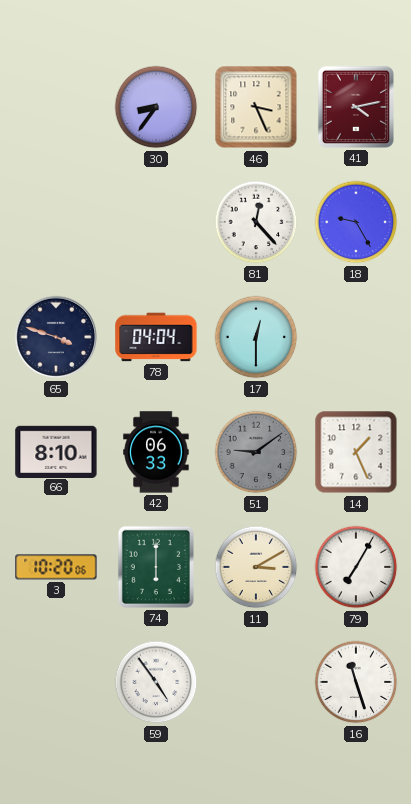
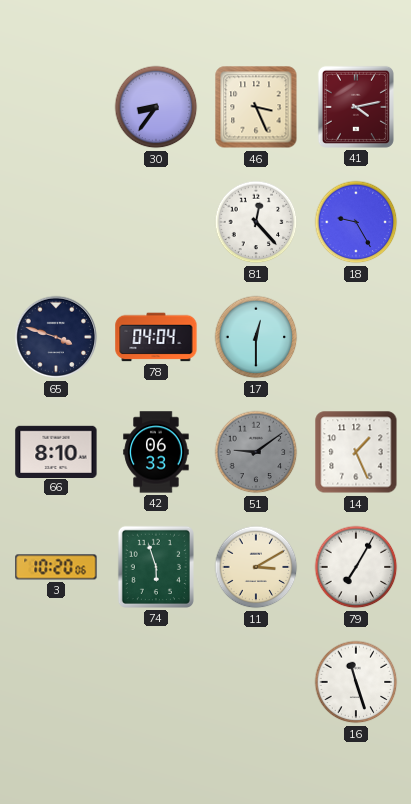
74: 6:00 -> 5:57 (156, 567)
59: 4:54 -> none (156, 682)
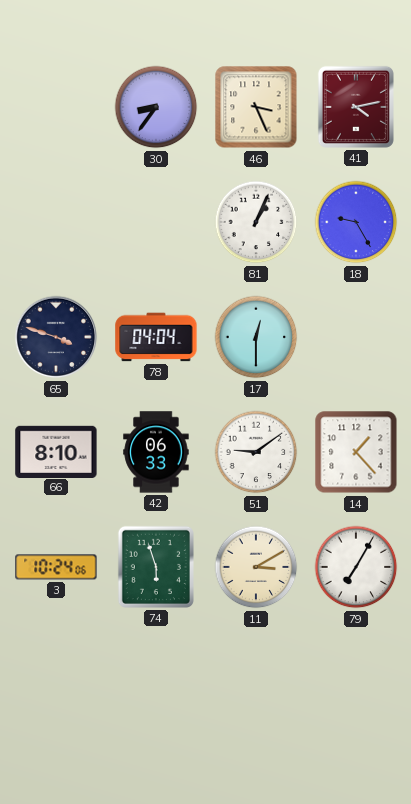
81: 12:23 -> 1:04 (256, 222)
51 dial: grey -> white (256, 452)
14: 1:26 -> 1:23 (356, 452)
3: 10:20 -> 10:24 (56, 567)
16: 11:27 -> none (356, 682)
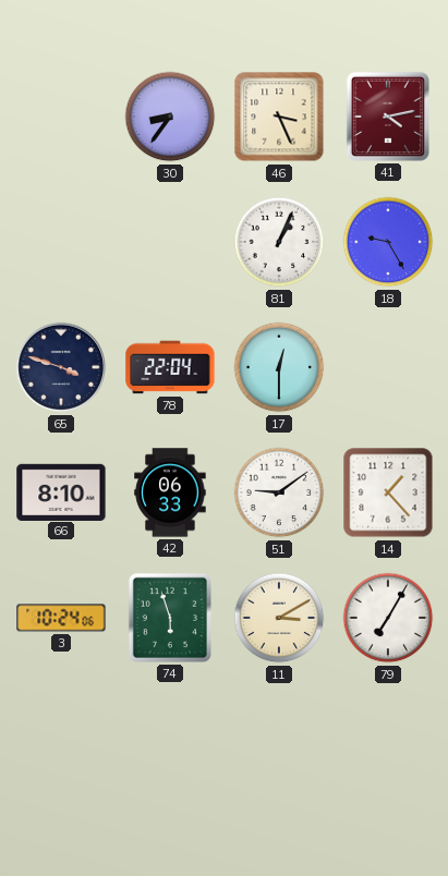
78: 04:04 -> 22:04 (170, 367)
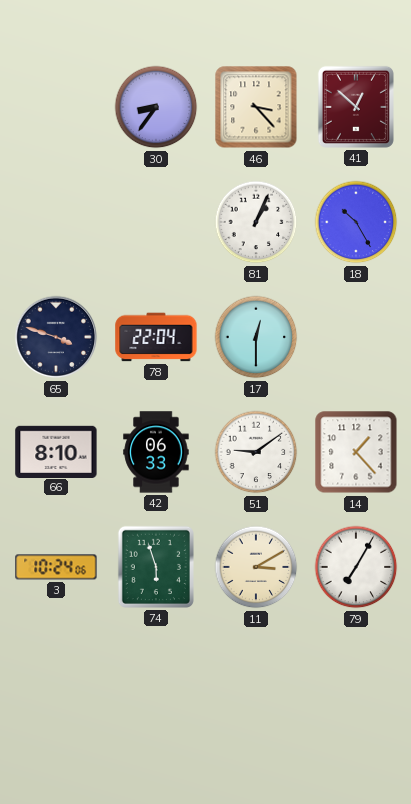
46: 3:26 -> 3:23 (256, 107)
41: 4:13 -> 12:52 (356, 107)
18: 9:25 -> 10:25 (356, 222)
